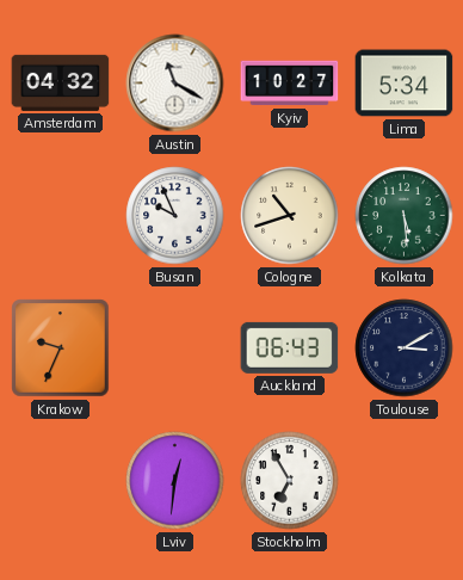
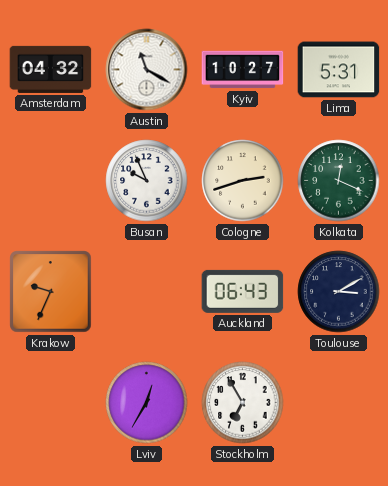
Lima: 5:34 -> 5:31 (339, 70)
Cologne: 10:42 -> 2:42 (243, 181)
Kolkata: 5:29 -> 12:19 (339, 181)
Lviv: 12:31 -> 12:35 (147, 403)
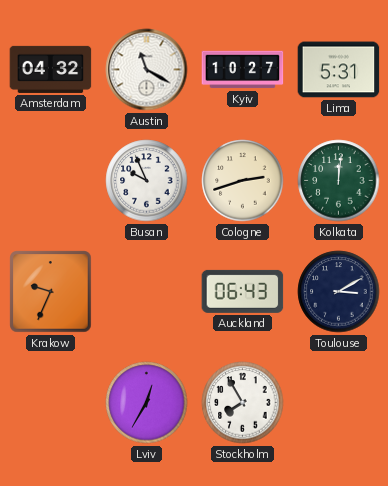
Kolkata: 12:19 -> 12:01 (339, 181)
Stockholm: 6:55 -> 7:55 (243, 403)
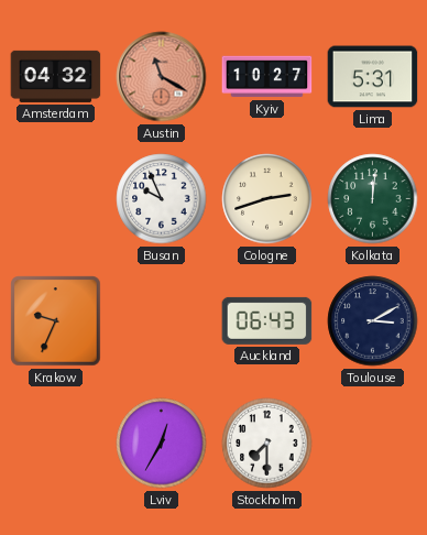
Austin dial: white -> salmon (162, 77)
Stockholm: 7:55 -> 7:30 (267, 444)
